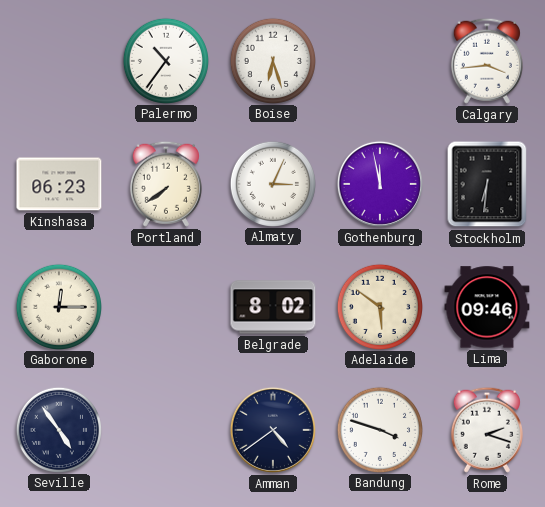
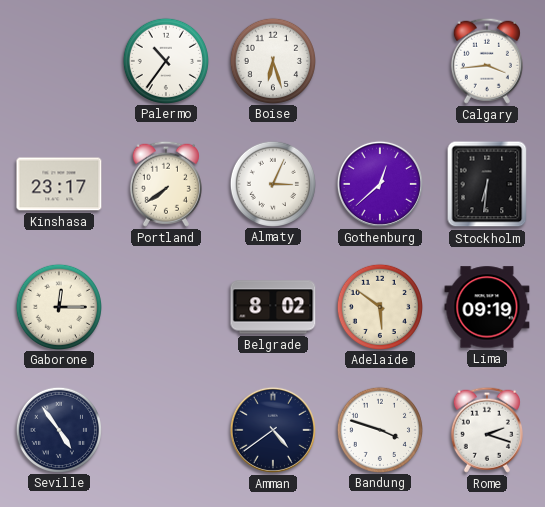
Kinshasa: 06:23 -> 23:17 (59, 184)
Gothenburg: 11:58 -> 12:38 (380, 184)
Lima: 09:46 -> 09:19 (487, 307)
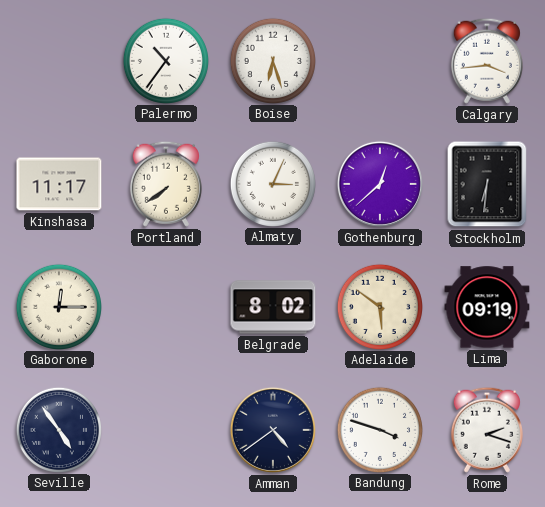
Kinshasa: 23:17 -> 11:17 (59, 184)
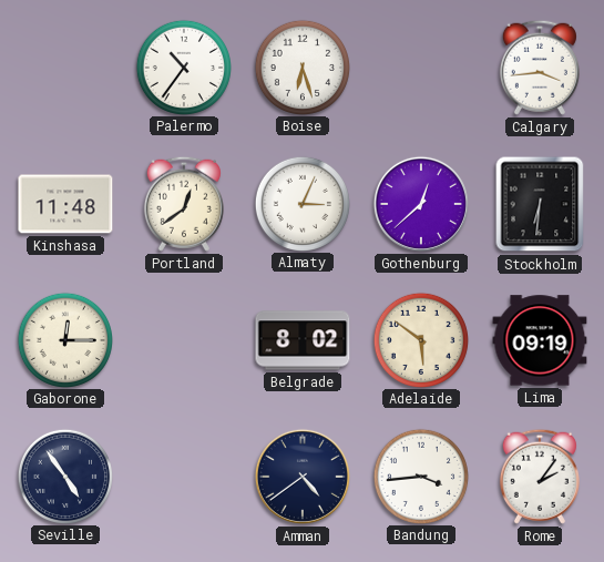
Kinshasa: 11:17 -> 11:48 (65, 204)
Portland: 7:39 -> 12:39 (184, 204)
Bandung: 3:48 -> 3:44 (420, 476)
Rome: 2:18 -> 2:06 (540, 477)
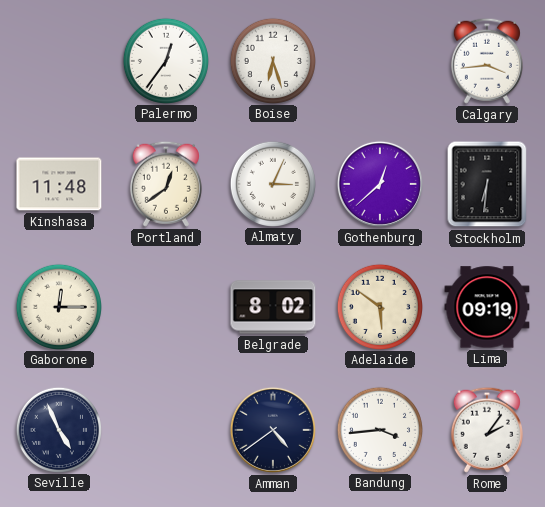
Palermo: 10:36 -> 12:36 (165, 60)
Seville: 4:54 -> 4:56 (58, 429)
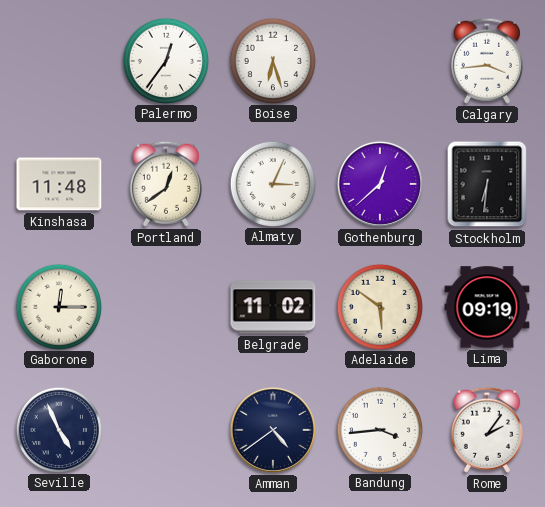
Belgrade: 8:02 -> 11:02 (273, 307)
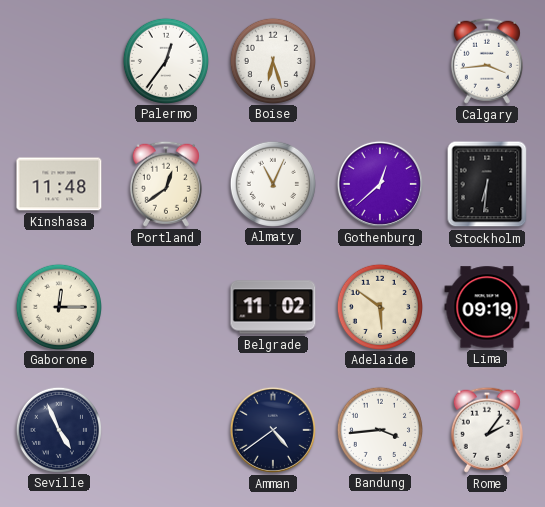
Almaty: 3:04 -> 11:04 (272, 183)
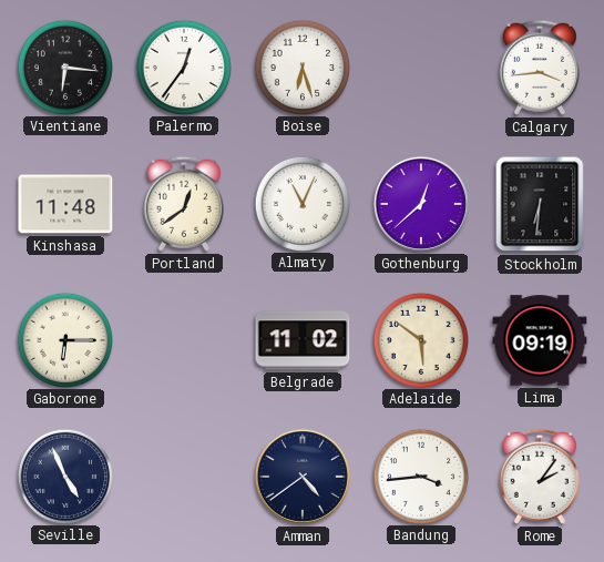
Vientiane: none -> 6:16 (64, 67)
Gaborone: 12:15 -> 6:15 (64, 339)
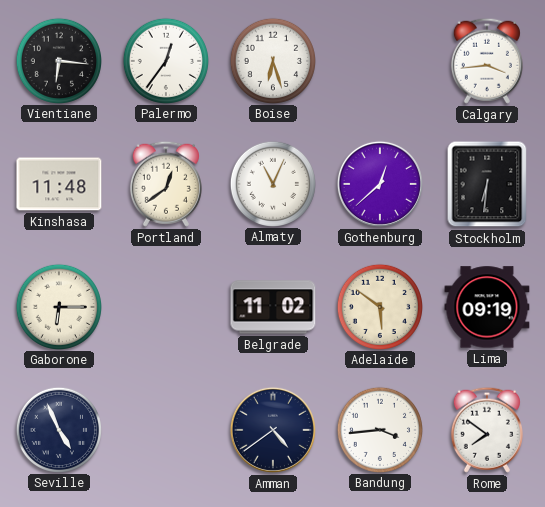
Rome: 2:06 -> 7:51 (487, 430)
